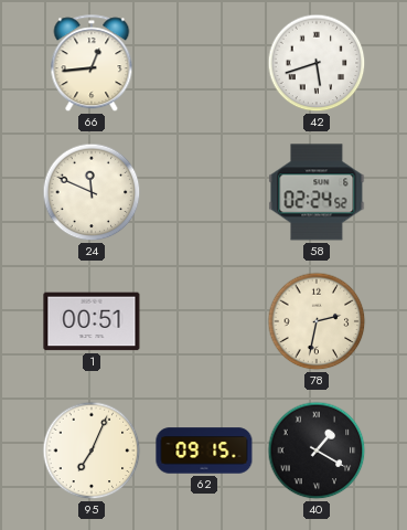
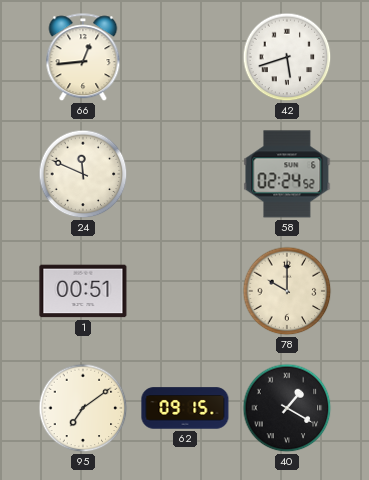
78: 2:32 -> 10:00 (287, 291)
95: 7:04 -> 7:09 (83, 408)
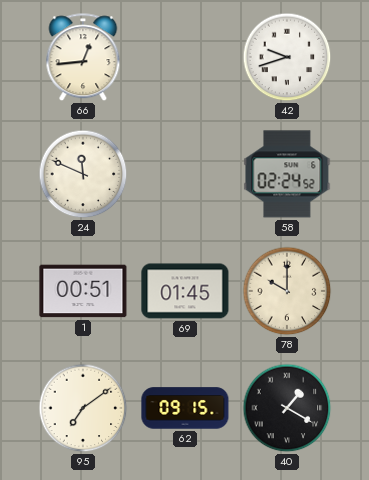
42: 5:42 -> 9:42 (287, 57)
69: none -> 01:45 (185, 291)
